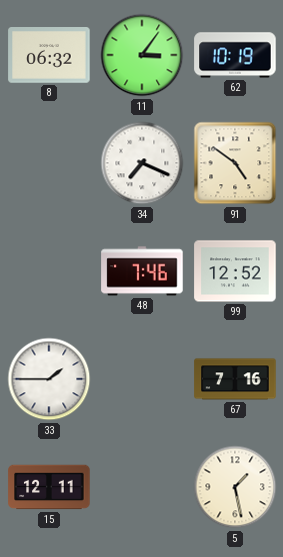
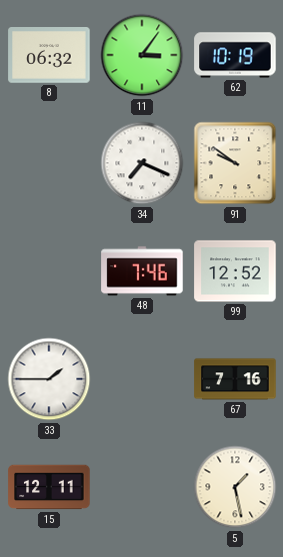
91: 4:51 -> 9:51 (235, 163)
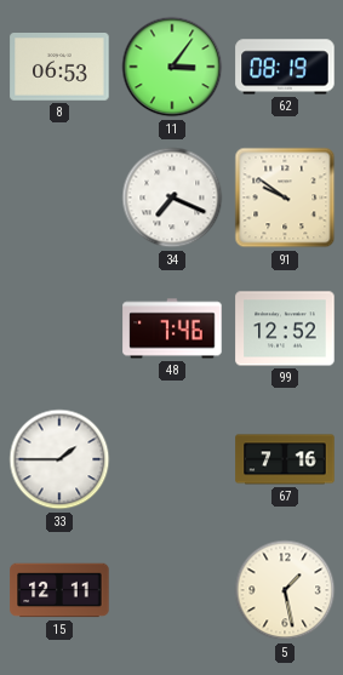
8: 06:32 -> 06:53 (59, 68)
62: 10:19 -> 08:19 (285, 67)
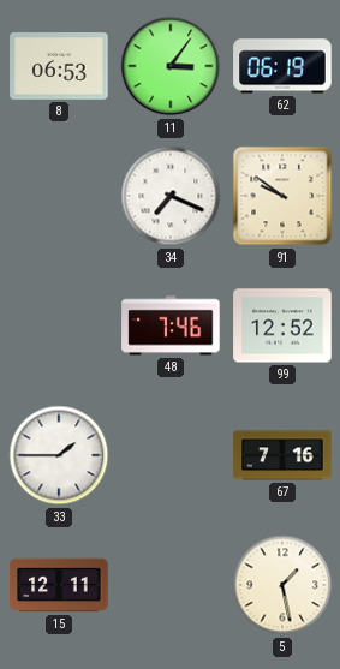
62: 08:19 -> 06:19 (282, 66)
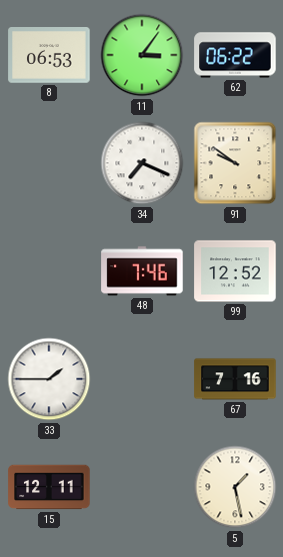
62: 06:19 -> 06:22 (235, 55)
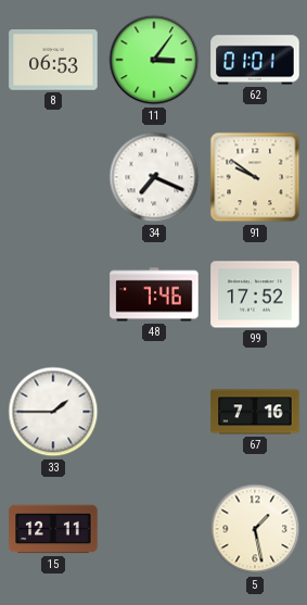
62: 06:22 -> 01:01 (255, 60)
99: 12:52 -> 17:52 (255, 294)
